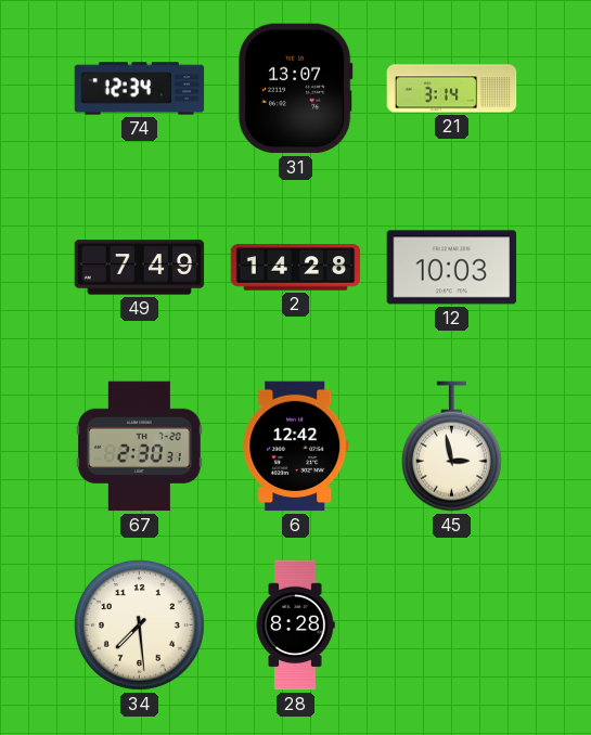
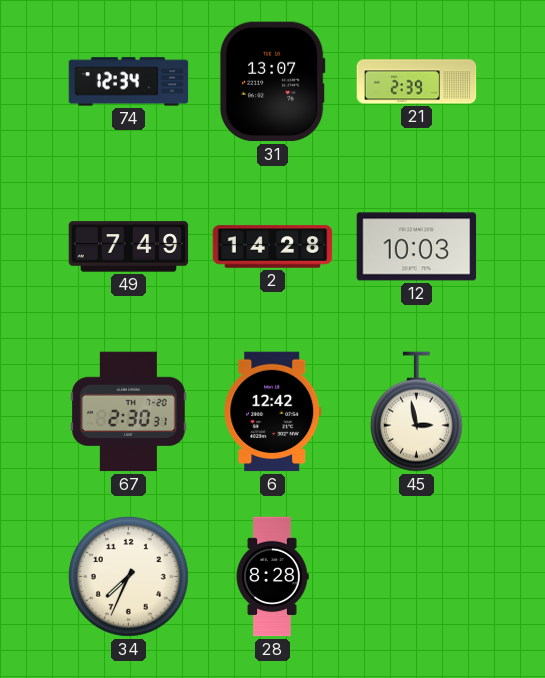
21: 3:14 -> 2:39 (417, 82)
34: 7:29 -> 7:34 (128, 576)
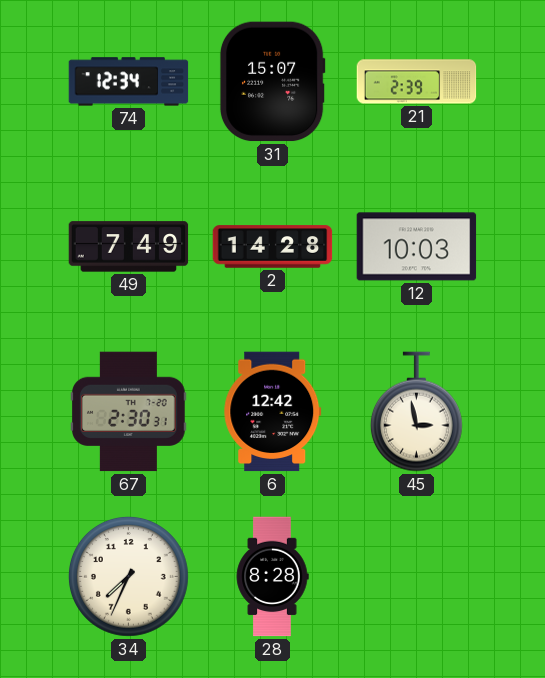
31: 13:07 -> 15:07 (272, 82)
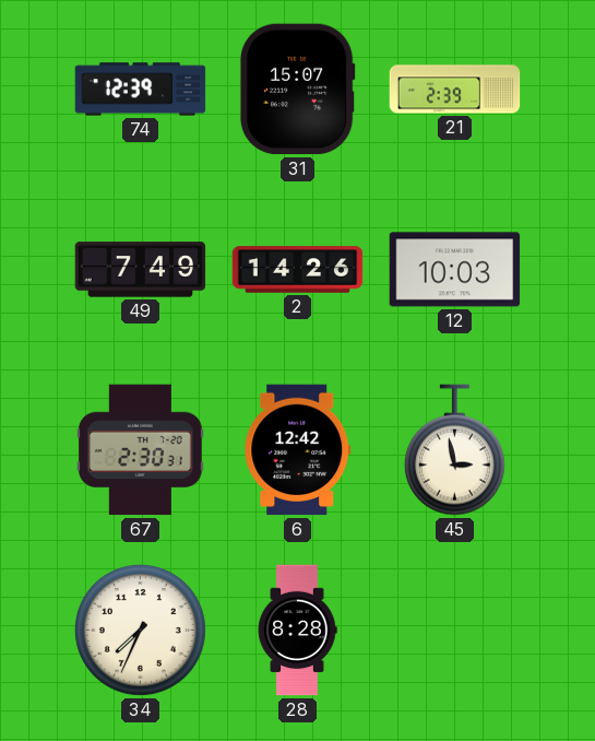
74: 12:34 -> 12:39 (141, 90)
2: 14:28 -> 14:26 (298, 270)
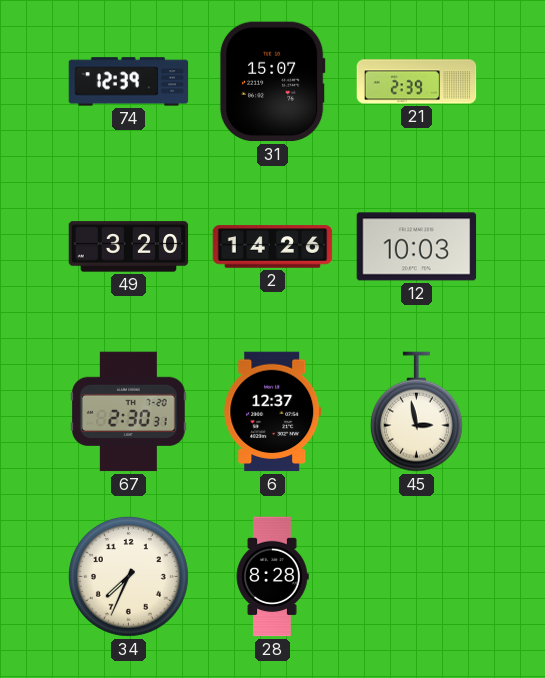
49: 7:49 -> 3:20 (129, 247)
6: 12:42 -> 12:37 (273, 412)
